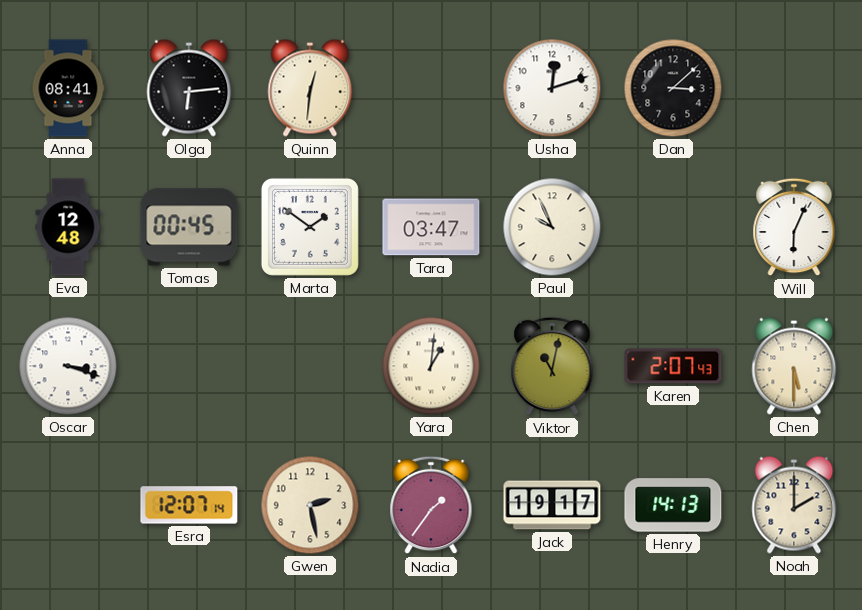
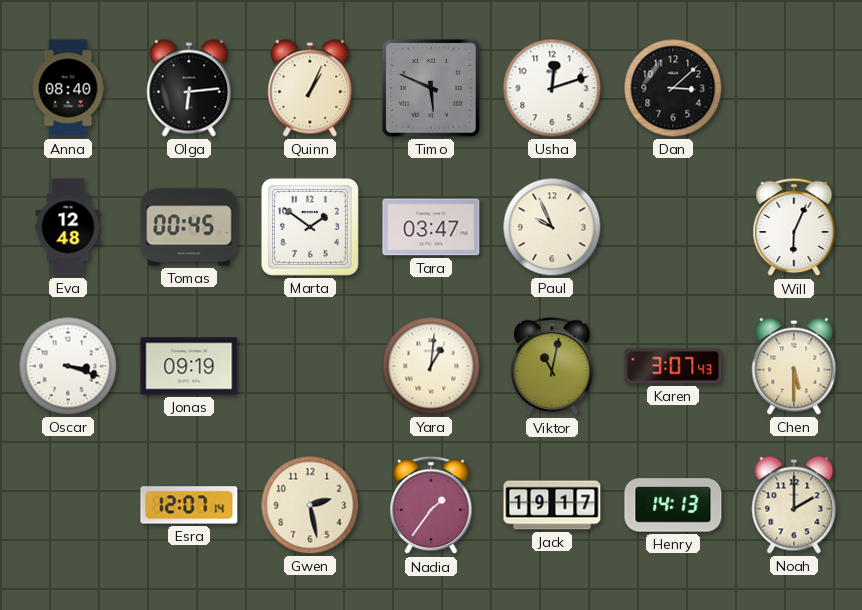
Anna: 08:41 -> 08:40 (68, 88)
Quinn: 12:31 -> 1:04 (310, 88)
Timo: none -> 5:49 (431, 88)
Jonas: none -> 09:19 (189, 366)
Karen: 2:07 -> 3:07 (673, 366)
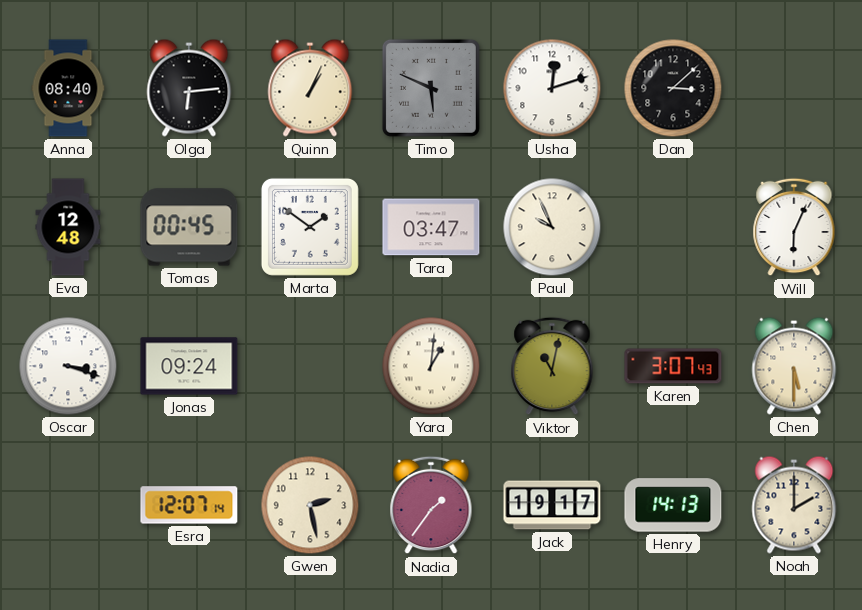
Jonas: 09:19 -> 09:24 (189, 366)
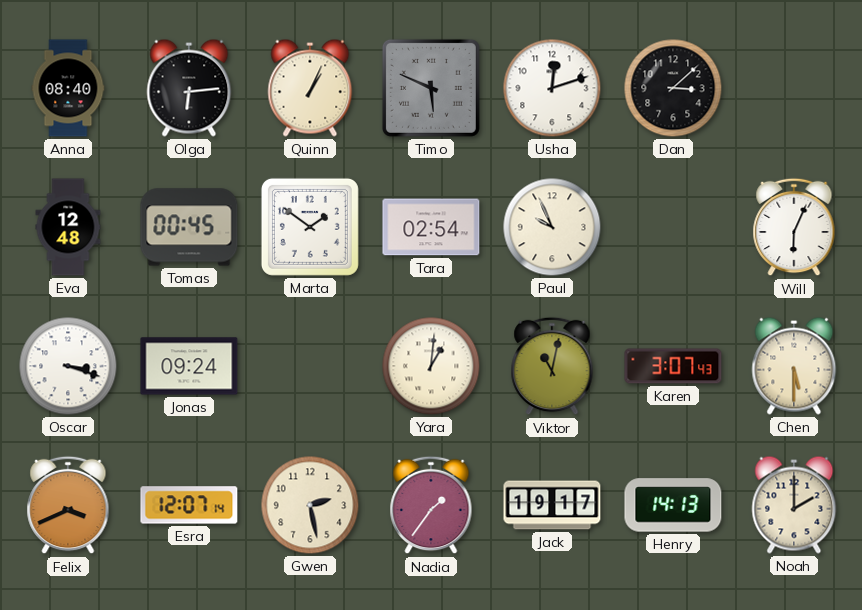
Tara: 03:47 -> 02:54 (431, 227)
Felix: none -> 3:41 (68, 505)
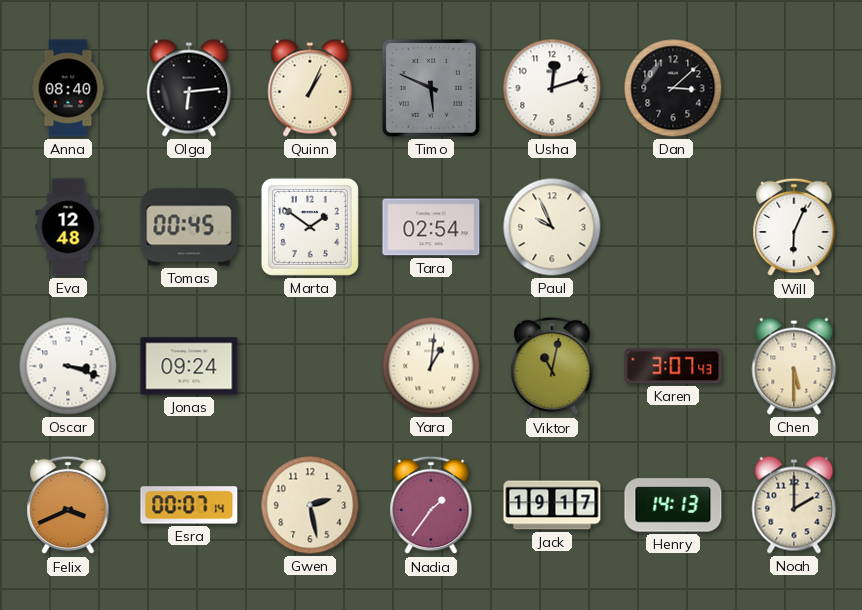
Esra: 12:07 -> 00:07 (189, 505)
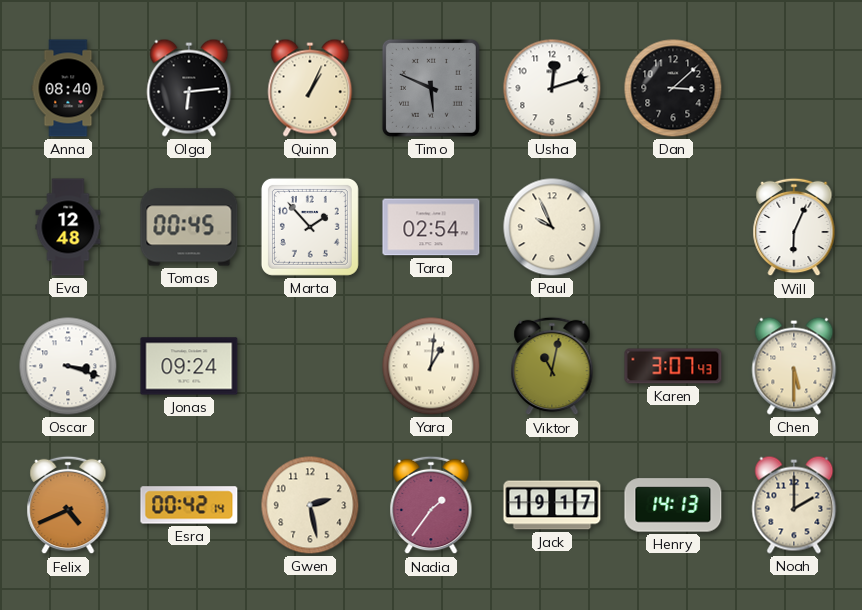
Marta: 1:51 -> 1:53 (310, 227)
Felix: 3:41 -> 4:41 (68, 505)
Esra: 00:07 -> 00:42 (189, 505)
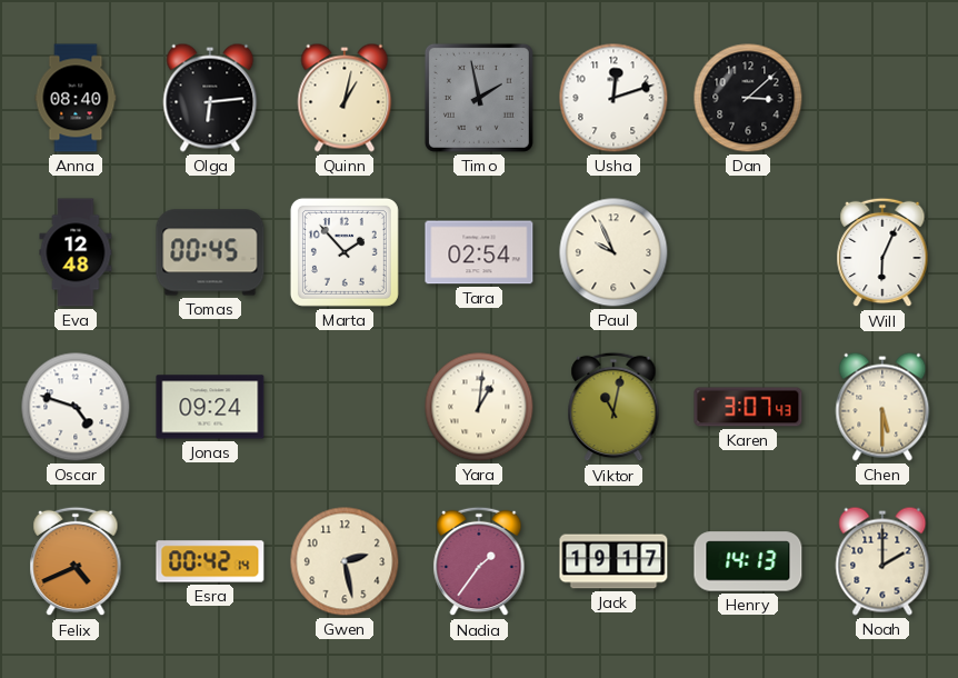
Quinn: 1:04 -> 1:02 (345, 98)
Timo: 5:49 -> 1:58 (479, 98)
Oscar: 3:18 -> 4:48 (76, 407)
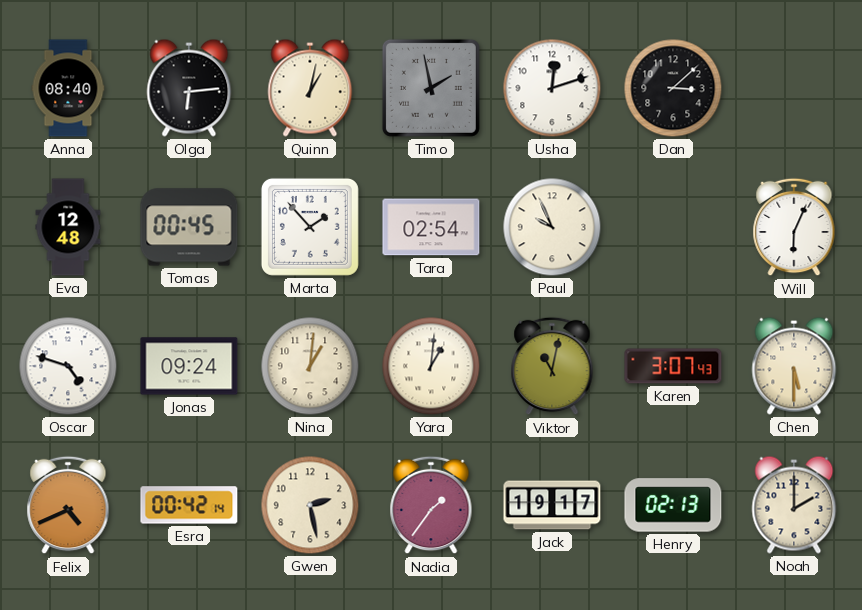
Nina: none -> 1:01 (310, 366)
Henry: 14:13 -> 02:13 (673, 505)
